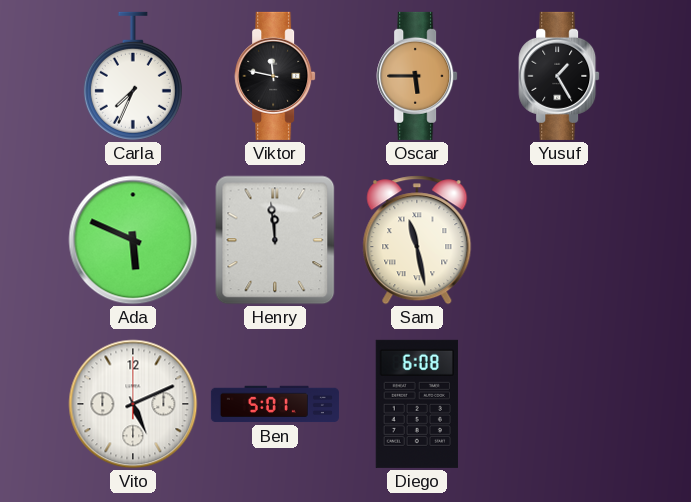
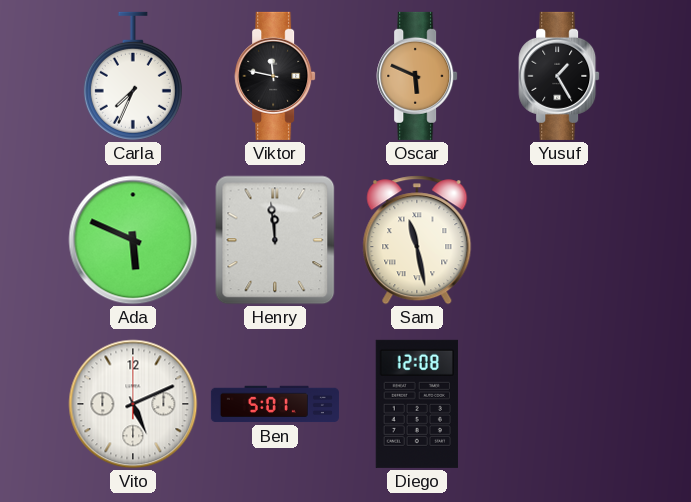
Oscar: 5:45 -> 5:49 (417, 76)
Diego: 6:08 -> 12:08 (417, 404)
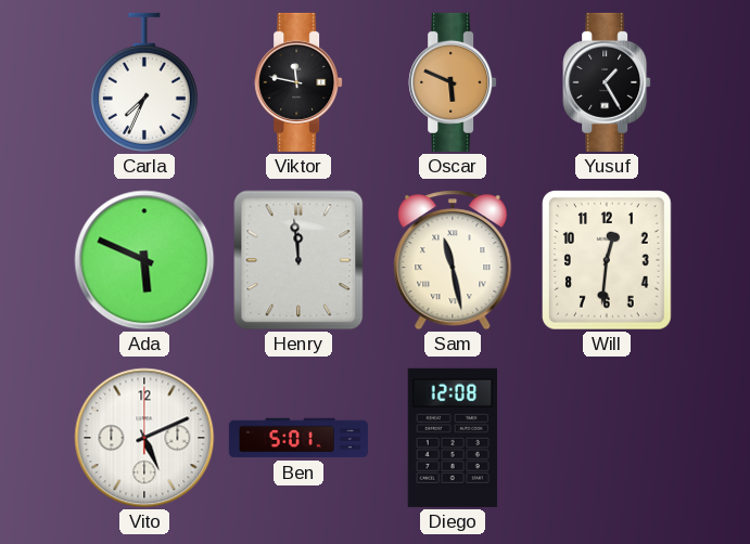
Will: none -> 12:31 (608, 261)
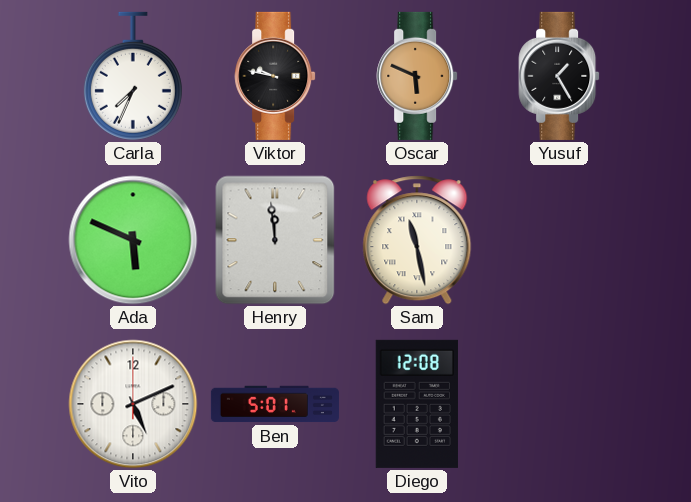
Viktor: 11:47 -> 9:47 (275, 76)
Will: 12:31 -> none (608, 261)
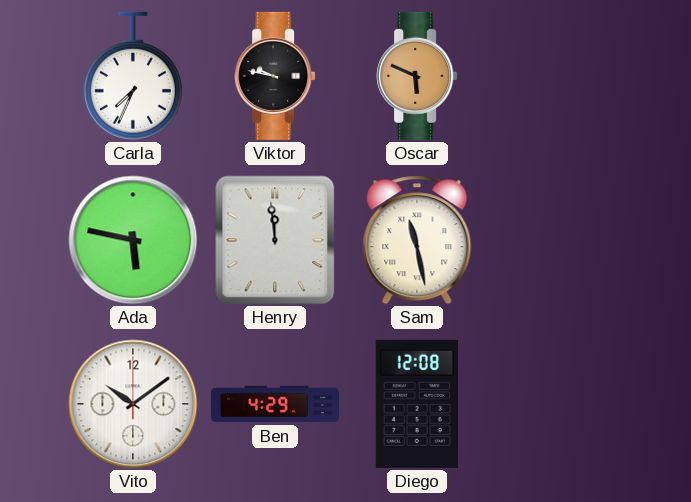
Yusuf: 1:25 -> none (559, 76)
Ada: 5:49 -> 5:47 (133, 240)
Vito: 5:11 -> 10:09 (133, 404)
Ben: 5:01 -> 4:29 (275, 404)
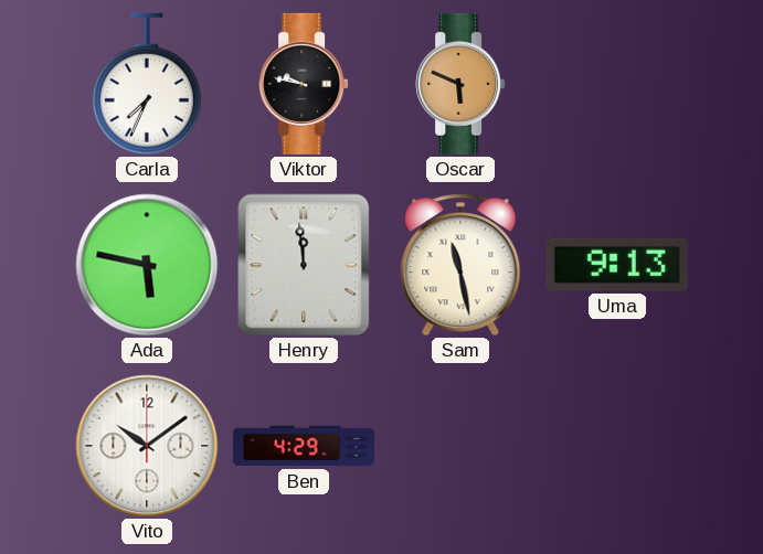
Uma: none -> 9:13 (617, 265)
Diego: 12:08 -> none (417, 404)
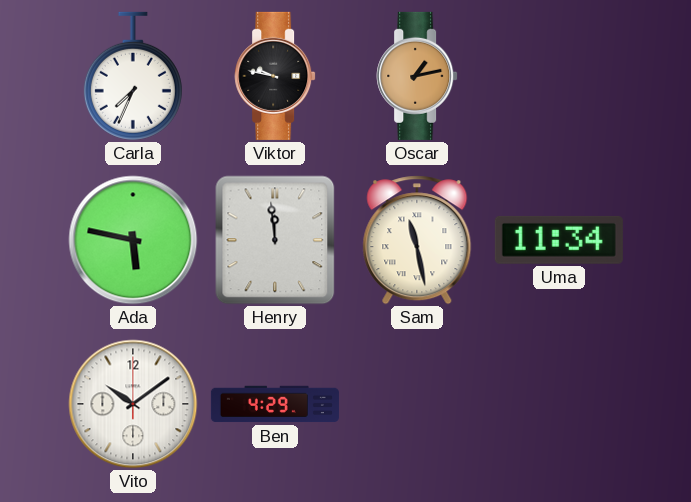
Oscar: 5:49 -> 1:13 (417, 76)
Uma: 9:13 -> 11:34 (559, 240)
